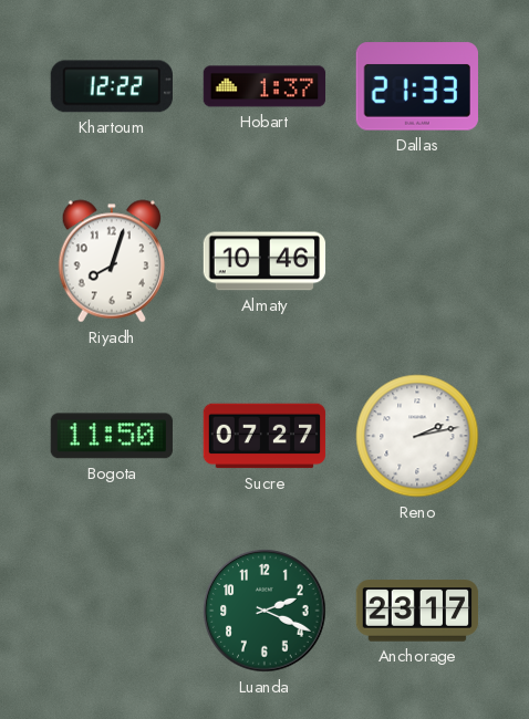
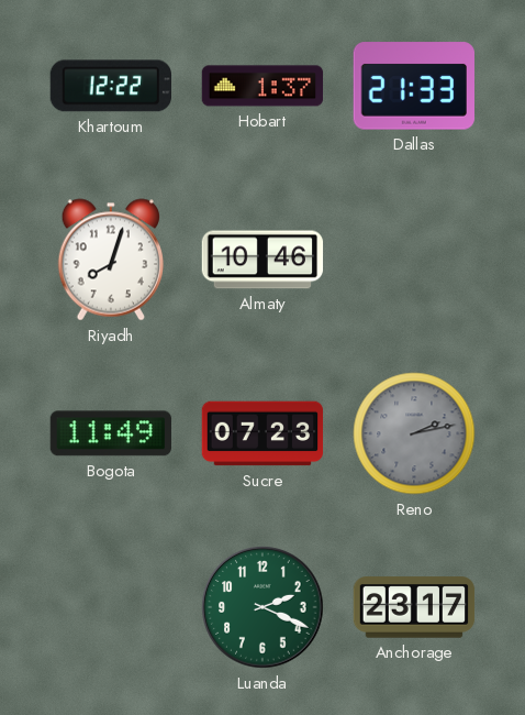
Bogota: 11:50 -> 11:49 (111, 433)
Sucre: 07:27 -> 07:23 (262, 433)
Reno dial: white -> grey (414, 433)
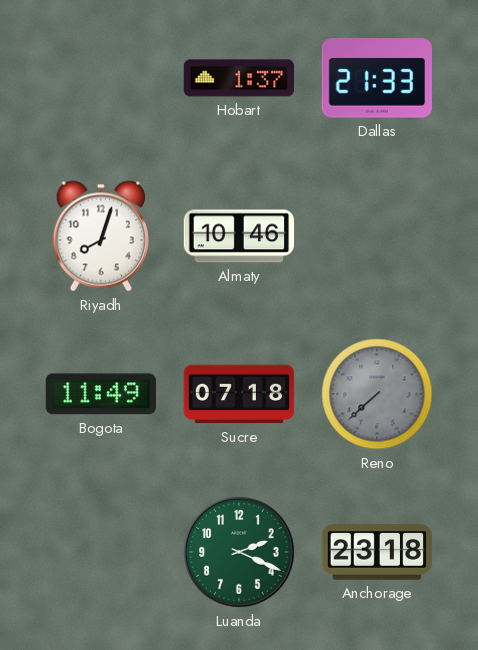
Khartoum: 12:22 -> none (110, 86)
Sucre: 07:23 -> 07:18 (239, 394)
Reno: 2:13 -> 7:38 (377, 394)
Anchorage: 23:17 -> 23:18 (377, 552)
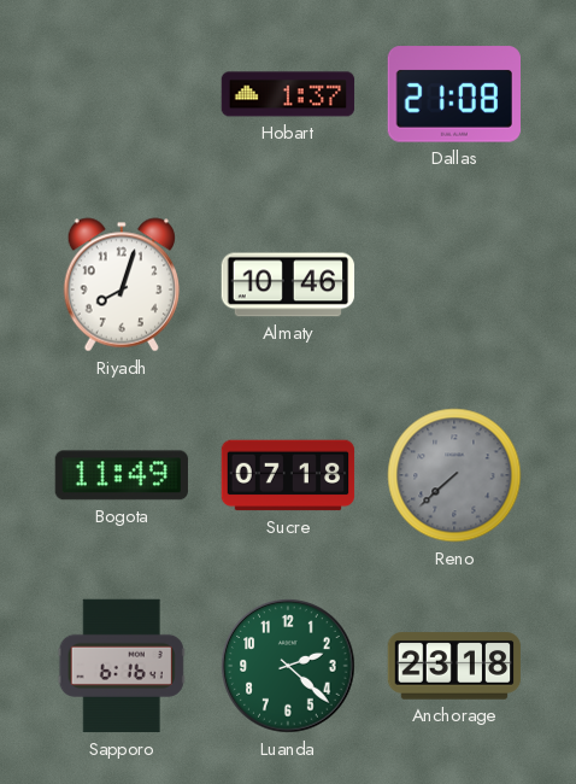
Dallas: 21:33 -> 21:08 (453, 94)
Sapporo: none -> 6:16 (122, 666)
Luanda: 2:19 -> 2:22 (288, 666)
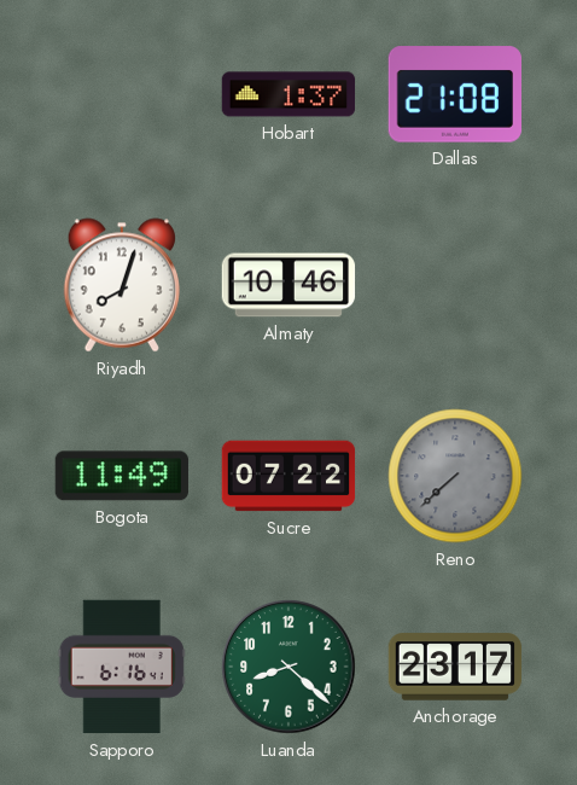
Sucre: 07:18 -> 07:22 (288, 476)
Luanda: 2:22 -> 8:22 (288, 667)
Anchorage: 23:18 -> 23:17 (455, 667)
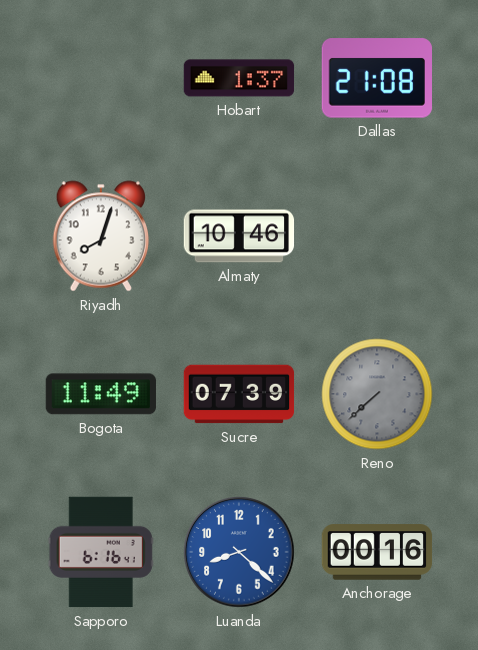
Sucre: 07:22 -> 07:39 (239, 394)
Luanda dial: green -> blue (239, 552)
Anchorage: 23:17 -> 00:16 (377, 552)
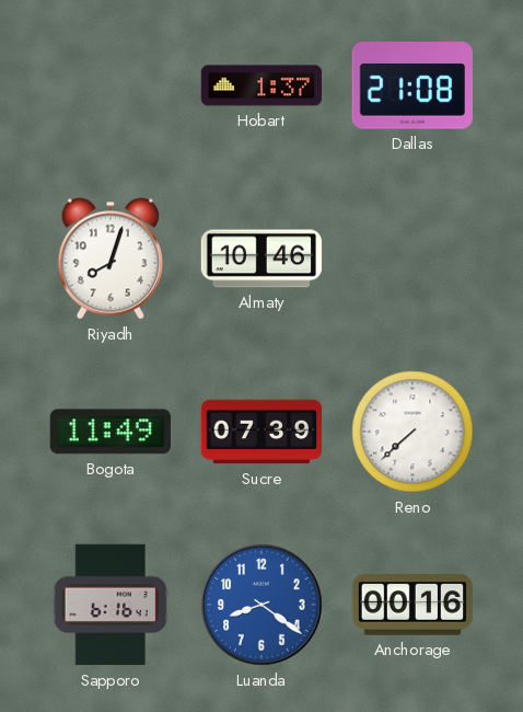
Reno dial: grey -> white (412, 432)
Luanda: 8:22 -> 8:21 (261, 605)
